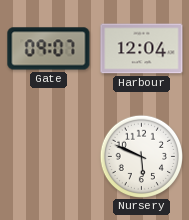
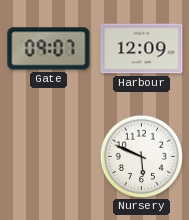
Harbour: 12:04 -> 12:09 (142, 49)
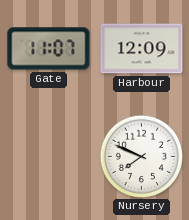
Gate: 09:07 -> 11:07 (49, 49)
Nursery: 5:49 -> 7:49 (141, 156)
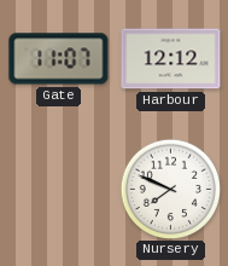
Harbour: 12:09 -> 12:12 (171, 59)
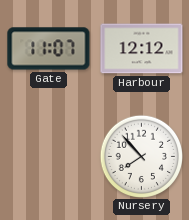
Nursery: 7:49 -> 7:53 (141, 156)
